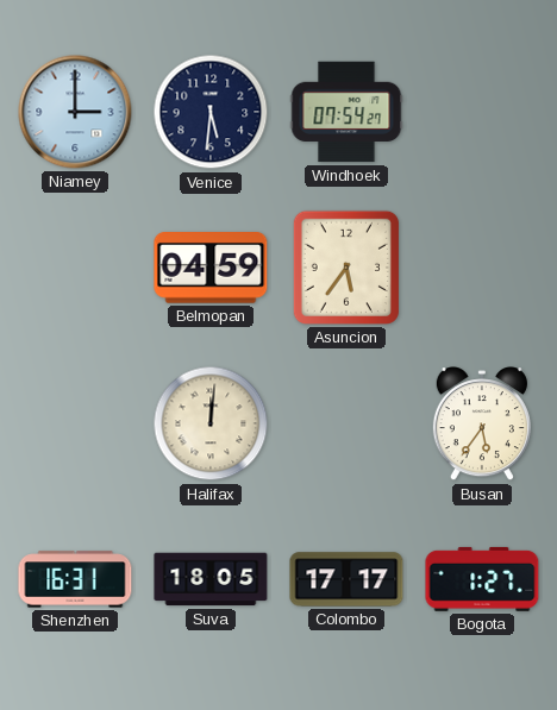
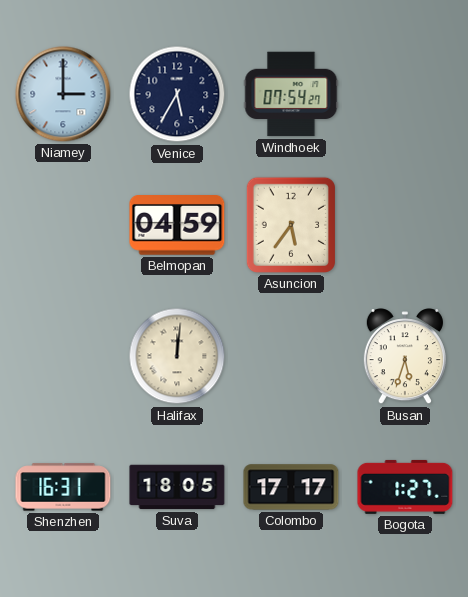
Venice: 5:31 -> 5:35 (177, 94)
Busan: 5:36 -> 5:33 (405, 357)
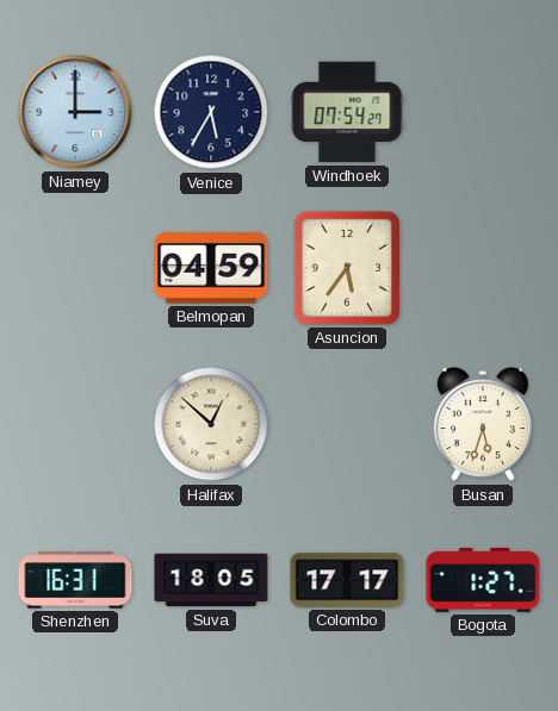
Halifax: 12:01 -> 12:52 (211, 424)
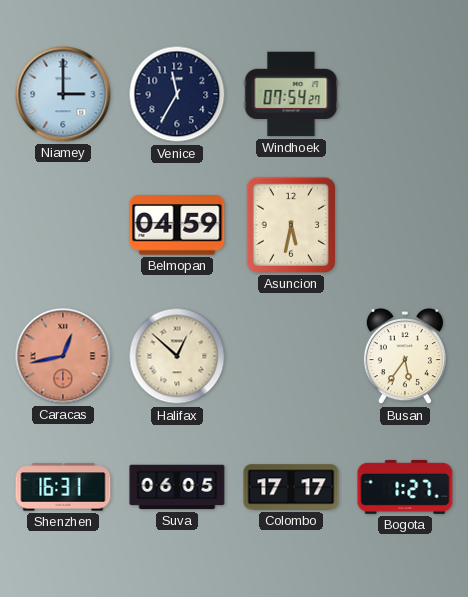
Venice: 5:35 -> 11:35 (177, 94)
Asuncion: 5:36 -> 5:32 (291, 225)
Caracas: none -> 12:43 (63, 356)
Busan: 5:33 -> 5:36 (405, 357)
Suva: 18:05 -> 06:05 (177, 487)
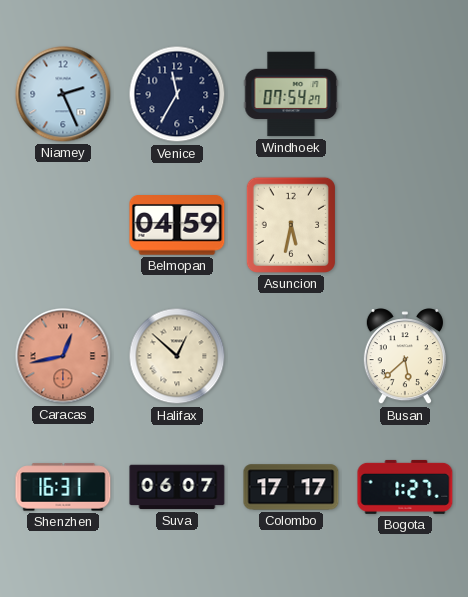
Niamey: 3:00 -> 2:26 (63, 94)
Busan: 5:36 -> 5:38 (405, 357)
Suva: 06:05 -> 06:07 (177, 487)
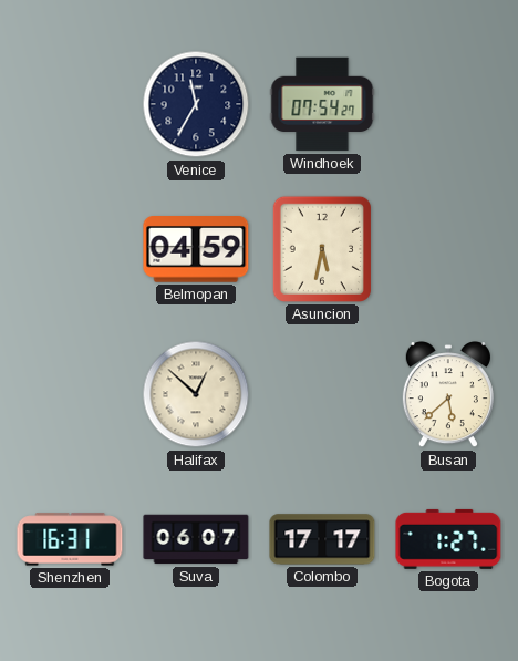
Niamey: 2:26 -> none (63, 94)
Caracas: 12:43 -> none (63, 356)
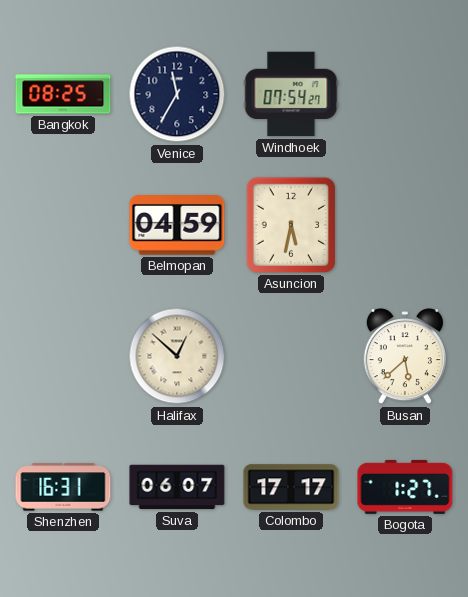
Bangkok: none -> 08:25 (63, 94)
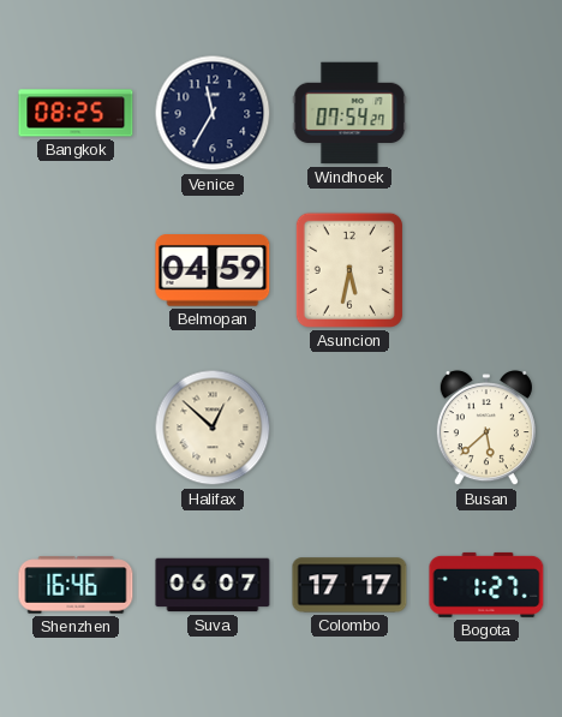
Shenzhen: 16:31 -> 16:46 (76, 585)
